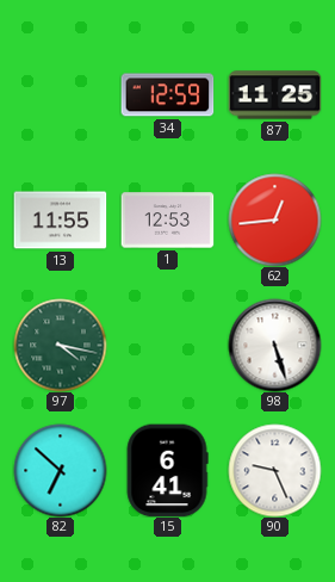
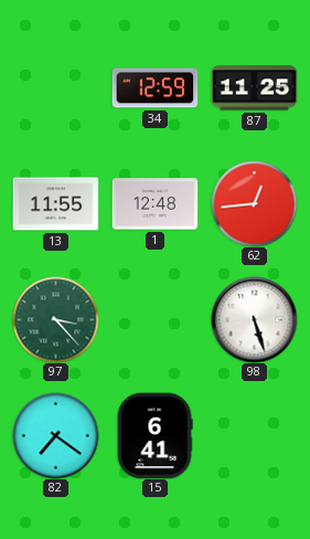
1: 12:53 -> 12:48 (154, 204)
97: 4:17 -> 3:23 (55, 319)
82: 6:52 -> 7:21 (55, 435)
90: 9:26 -> none (274, 470)
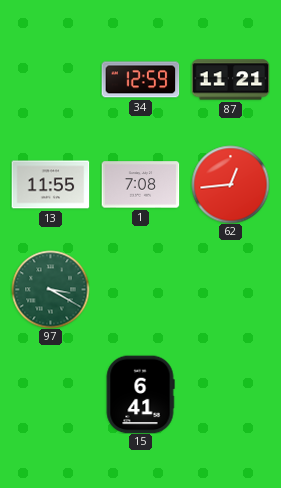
87: 11:25 -> 11:21 (230, 80)
1: 12:48 -> 7:08 (140, 185)
97: 3:23 -> 3:20 (50, 289)
98: 5:27 -> none (254, 319)
82: 7:21 -> none (55, 435)
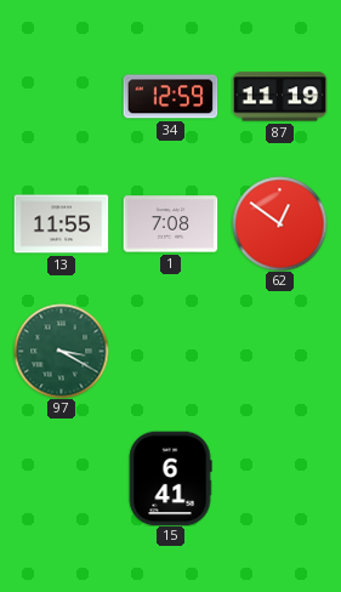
87: 11:21 -> 11:19 (279, 97)
62: 12:44 -> 12:51 (279, 223)
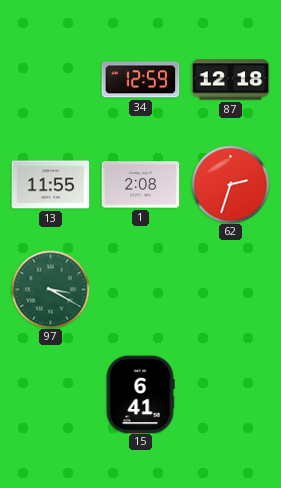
87: 11:19 -> 12:18 (230, 80)
1: 7:08 -> 2:08 (140, 185)
62: 12:51 -> 2:33 (230, 184)
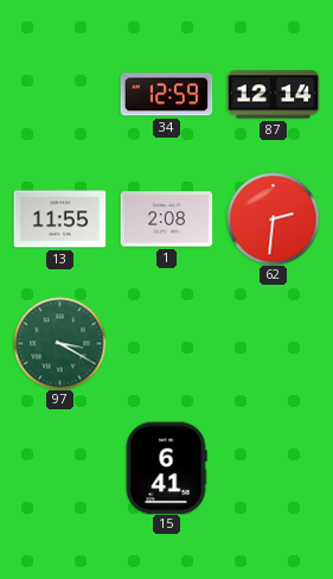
87: 12:18 -> 12:14 (273, 95)
62: 2:33 -> 2:31 (273, 218)
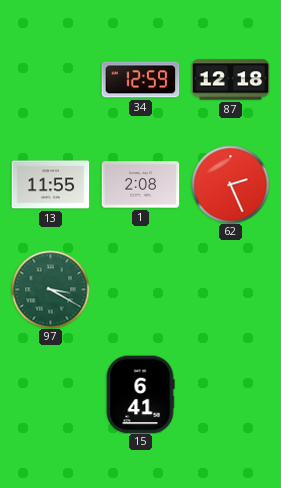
87: 12:14 -> 12:18 (230, 80)
62: 2:31 -> 2:26 (230, 184)
